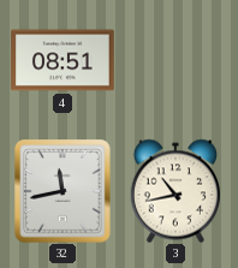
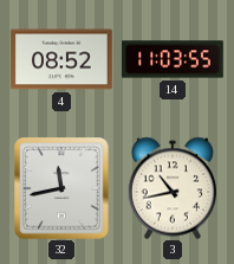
4: 08:51 -> 08:52 (61, 59)
14: none -> 11:03 (173, 59)
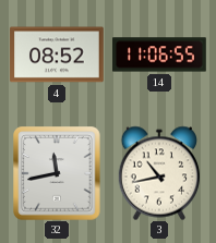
14: 11:03 -> 11:06 (159, 54)
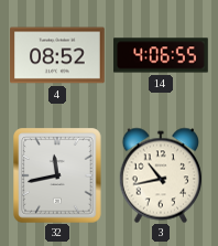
14: 11:06 -> 4:06 (161, 55)
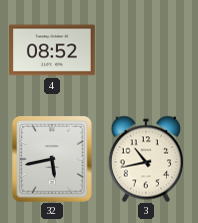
14: 4:06 -> none (161, 55)
32: 11:43 -> 5:43 (52, 159)
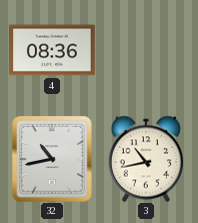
4: 08:52 -> 08:36 (52, 50)
32: 5:43 -> 10:43 (52, 159)
